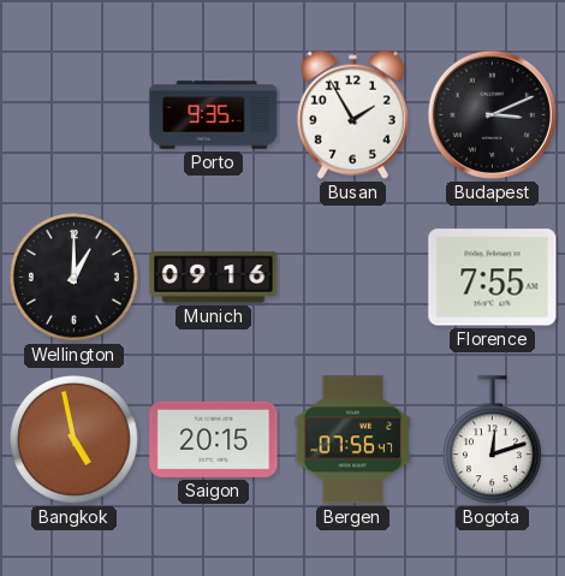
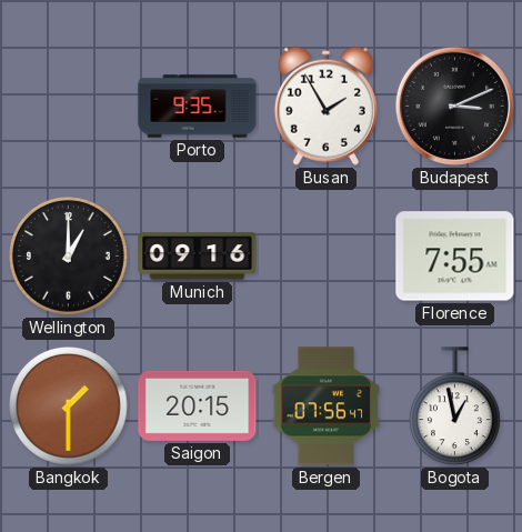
Bangkok: 4:58 -> 1:30 (69, 406)
Bogota: 12:12 -> 12:58 (454, 406)
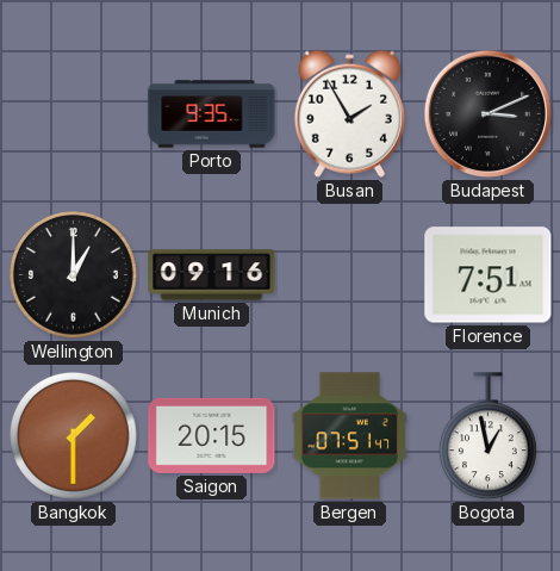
Florence: 7:55 -> 7:51 (489, 275)
Bergen: 07:56 -> 07:51 (350, 436)
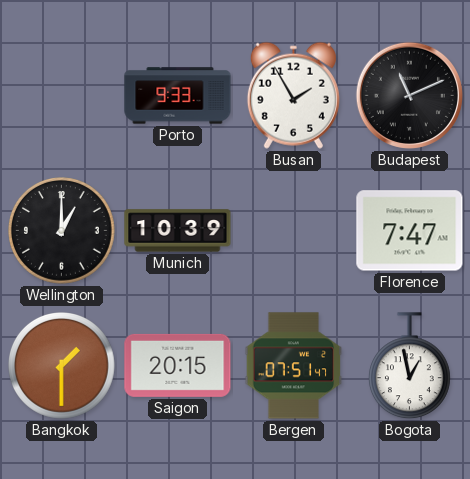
Porto: 9:35 -> 9:33 (178, 96)
Budapest: 3:11 -> 11:11 (409, 95)
Munich: 09:16 -> 10:39 (178, 231)
Florence: 7:51 -> 7:47 (410, 231)
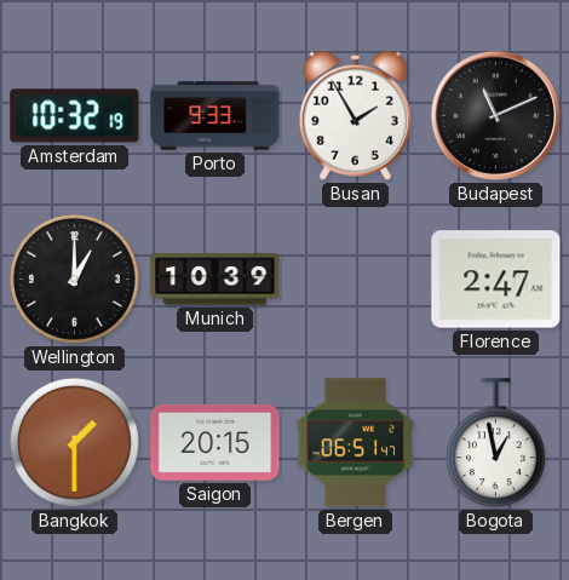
Amsterdam: none -> 10:32 (75, 116)
Florence: 7:47 -> 2:47 (496, 280)
Bergen: 07:51 -> 06:51 (356, 443)
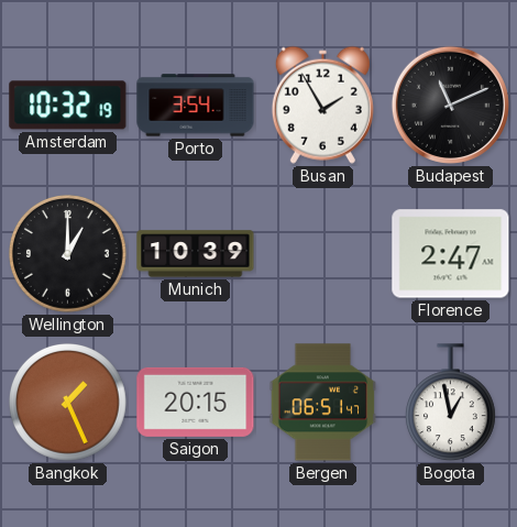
Porto: 9:33 -> 3:54 (196, 106)
Bangkok: 1:30 -> 1:26 (68, 403)
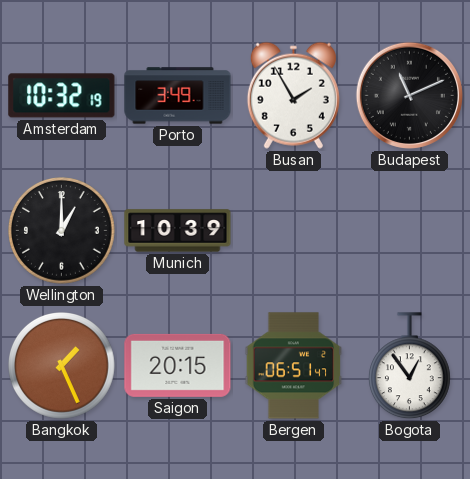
Porto: 3:54 -> 3:49 (178, 96)
Florence: 2:47 -> none (451, 254)
Bogota: 12:58 -> 12:54 (409, 366)
